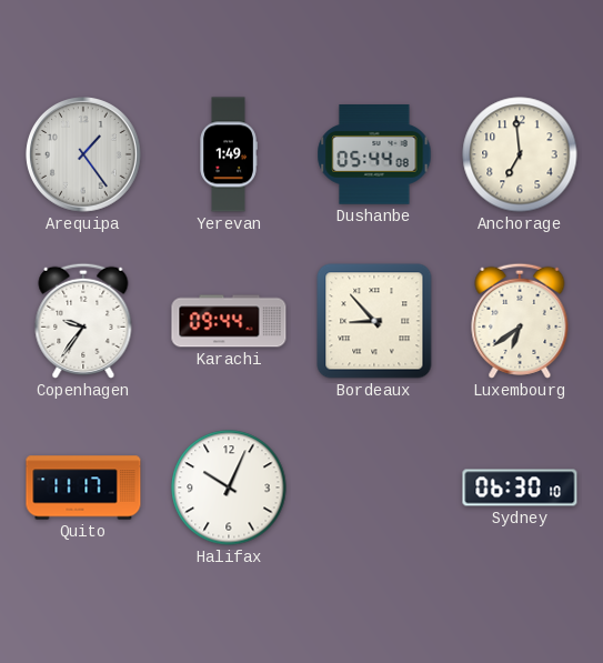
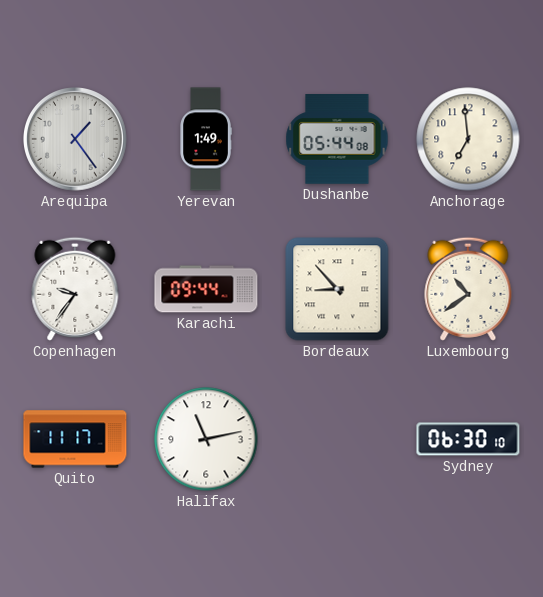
Luxembourg: 6:39 -> 10:39 (468, 289)
Halifax: 10:04 -> 11:13 (206, 439)
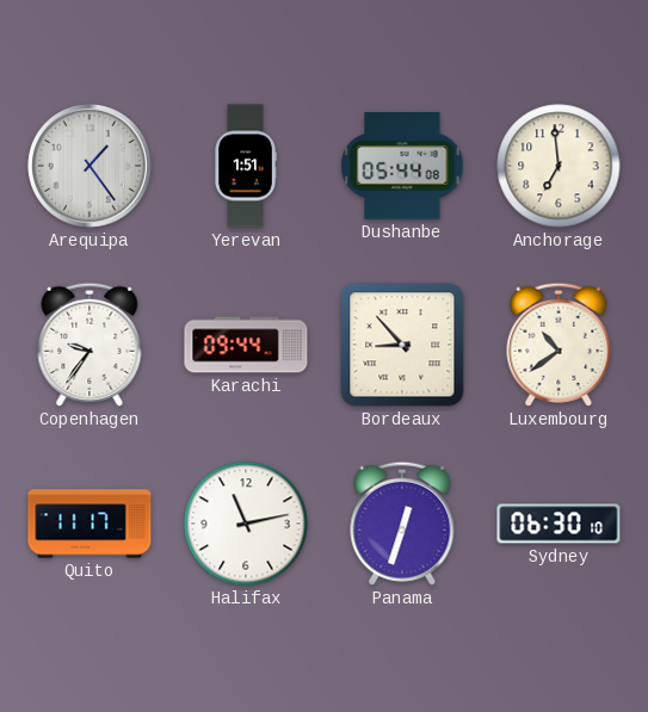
Yerevan: 1:49 -> 1:51 (246, 166)
Panama: none -> 12:33 (402, 524)
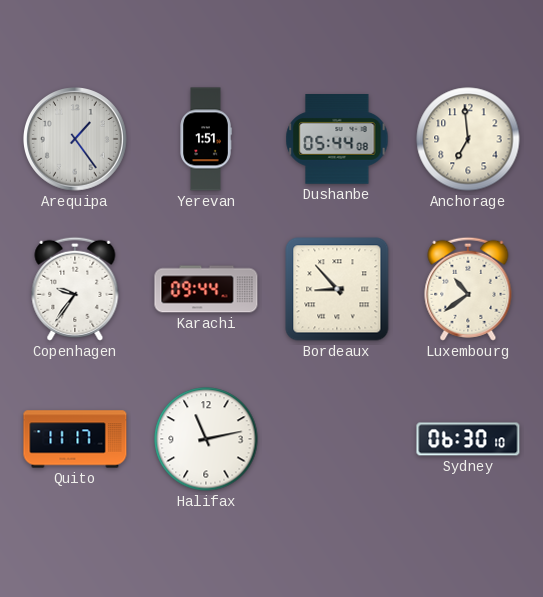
Panama: 12:33 -> none (402, 524)
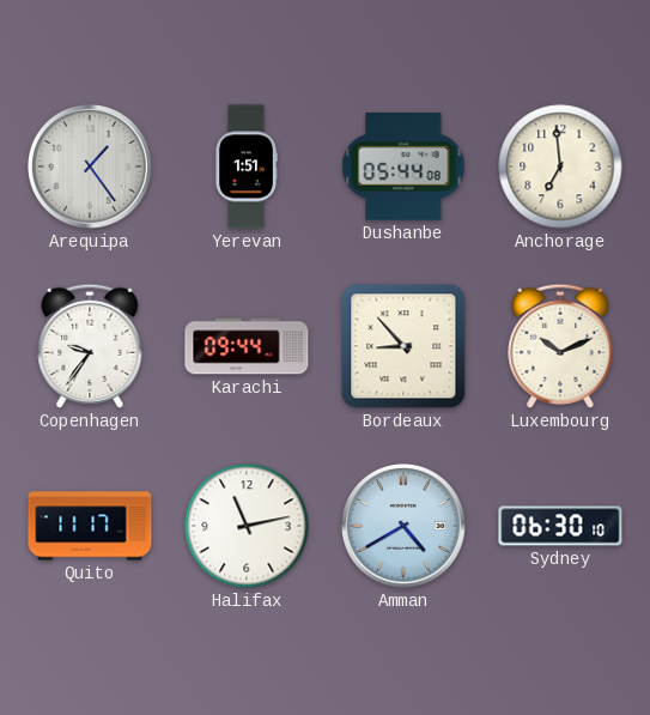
Luxembourg: 10:39 -> 10:11 (560, 346)
Amman: none -> 4:40 (405, 527)
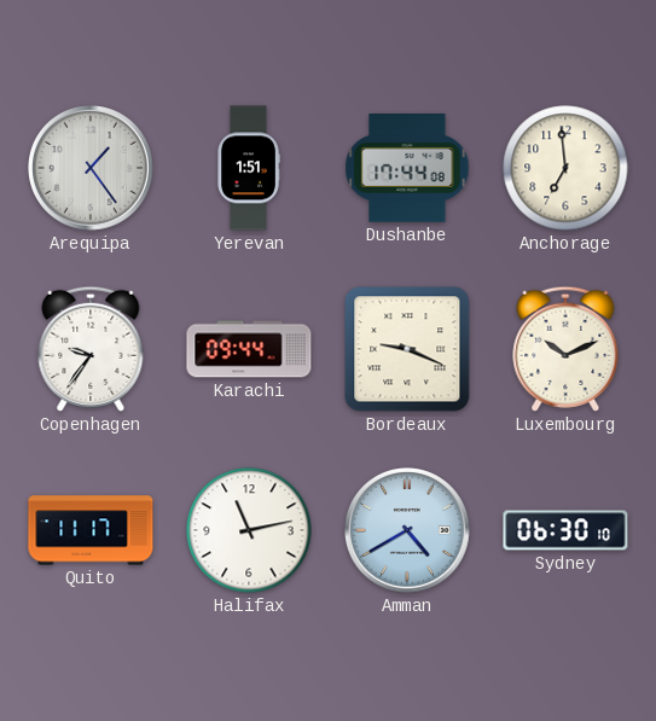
Dushanbe: 05:44 -> 17:44 (407, 169)
Bordeaux: 8:53 -> 9:19 (407, 349)
